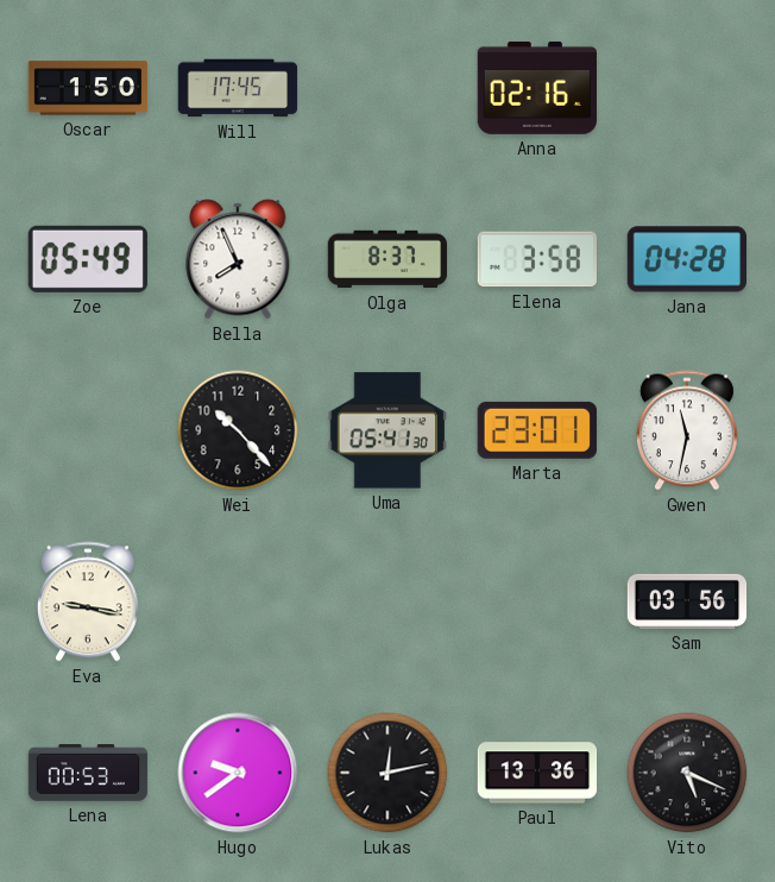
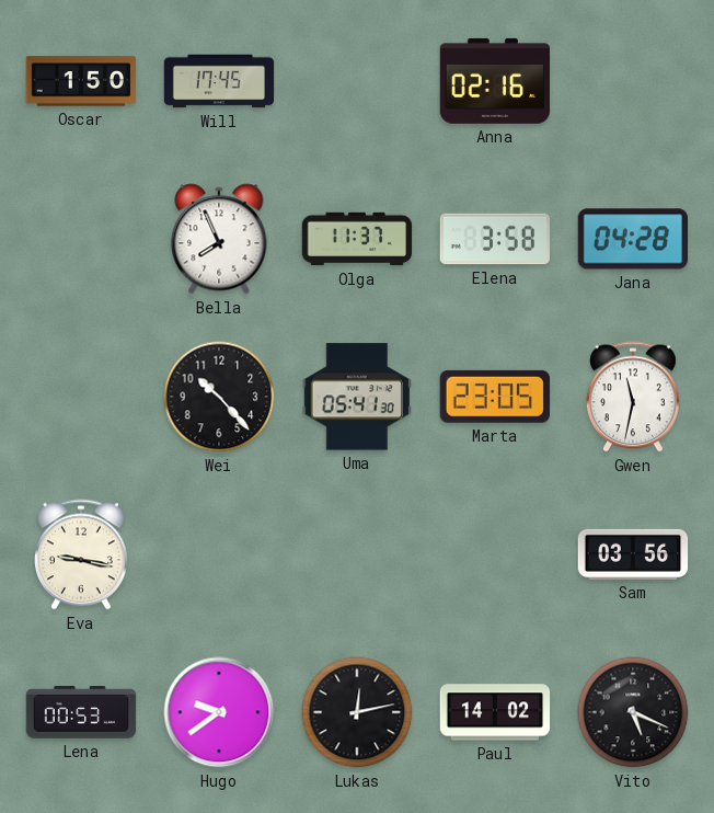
Zoe: 05:49 -> none (88, 259)
Olga: 8:37 -> 11:37 (357, 239)
Marta: 23:01 -> 23:05 (495, 397)
Paul: 13:36 -> 14:02 (495, 712)
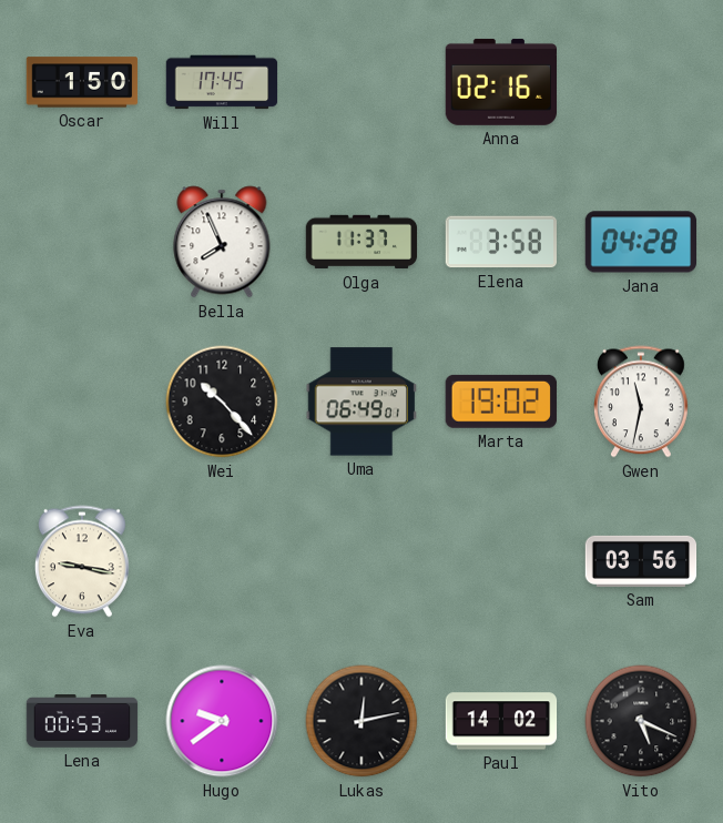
Uma: 05:41 -> 06:49 (360, 402)
Marta: 23:05 -> 19:02 (501, 402)
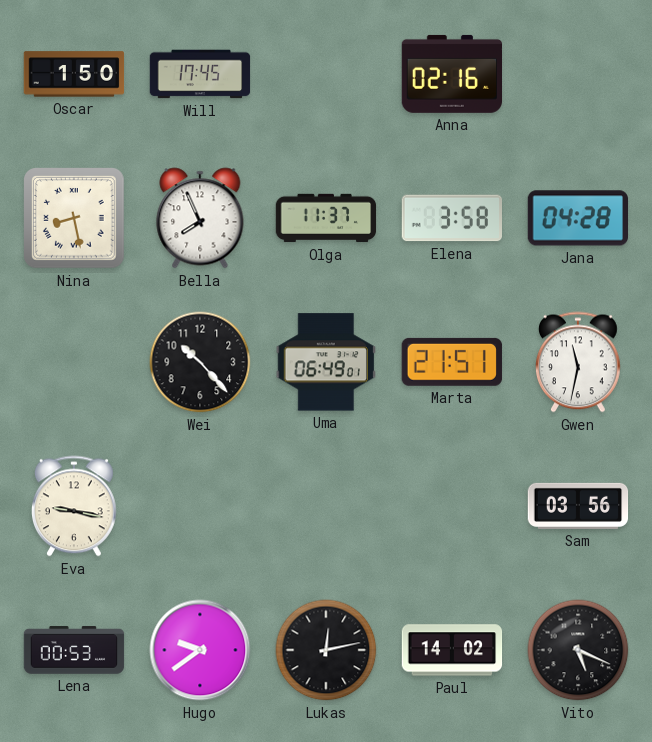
Nina: none -> 8:28 (75, 219)
Marta: 19:02 -> 21:51 (452, 362)
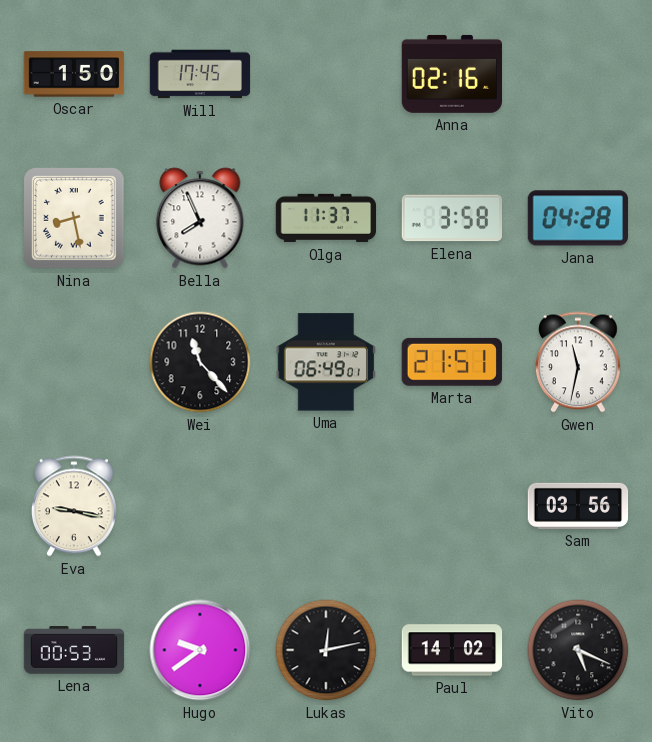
Wei: 10:23 -> 11:23 (200, 362)
